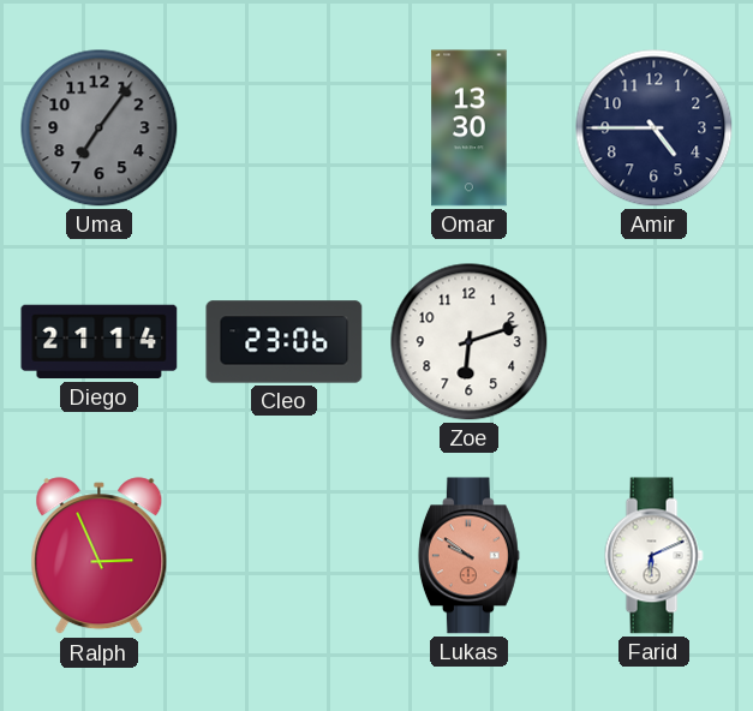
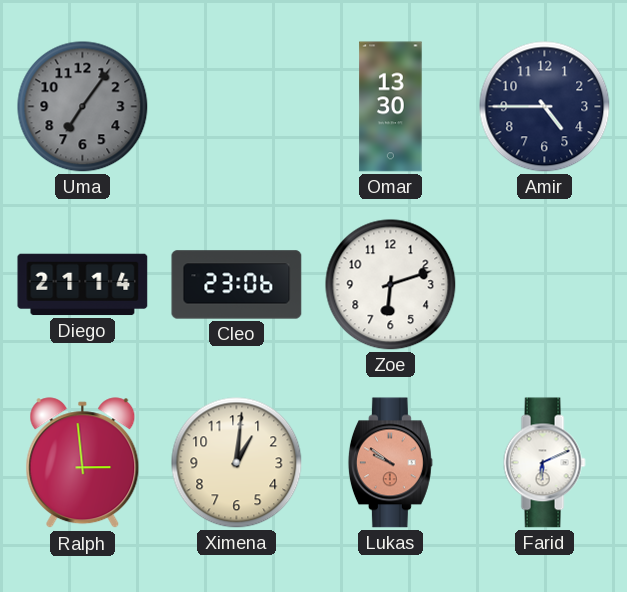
Ralph: 2:56 -> 2:59 (83, 463)
Ximena: none -> 1:01 (237, 463)
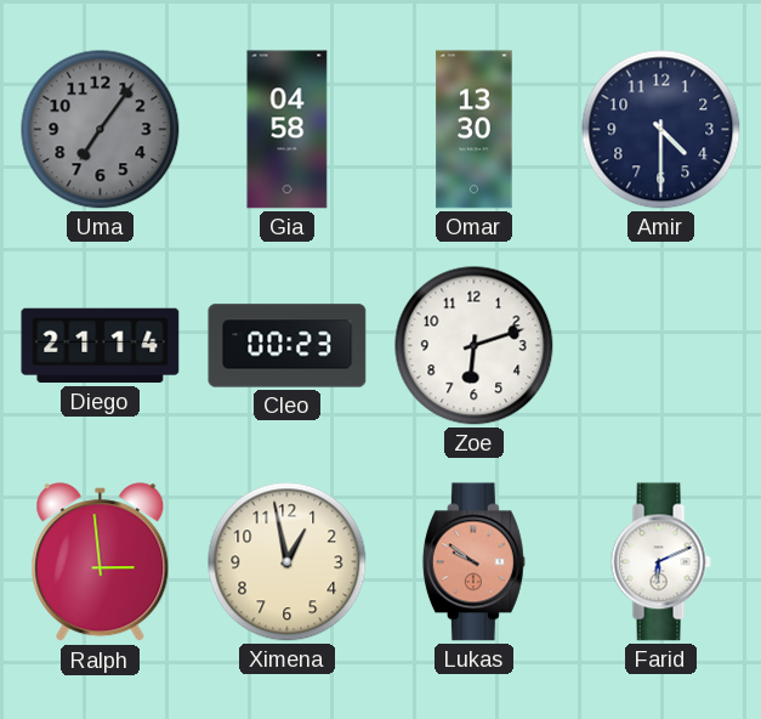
Gia: none -> 04:58 (288, 130)
Amir: 4:45 -> 4:30 (661, 130)
Cleo: 23:06 -> 00:23 (288, 346)
Ximena: 1:01 -> 12:58 (288, 562)
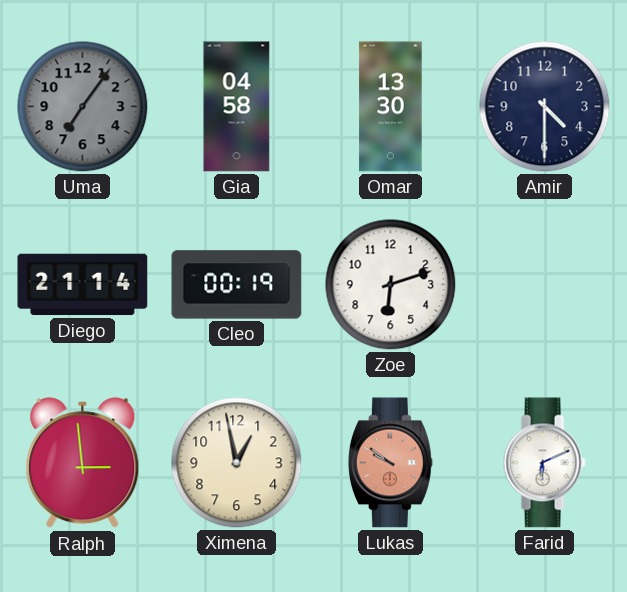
Cleo: 00:23 -> 00:19 (237, 285)
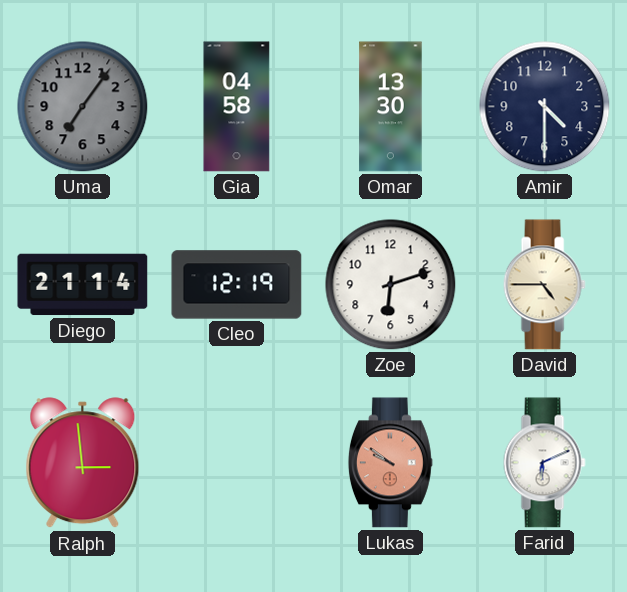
Cleo: 00:19 -> 12:19 (237, 285)
David: none -> 4:45 (544, 285)
Ximena: 12:58 -> none (237, 463)
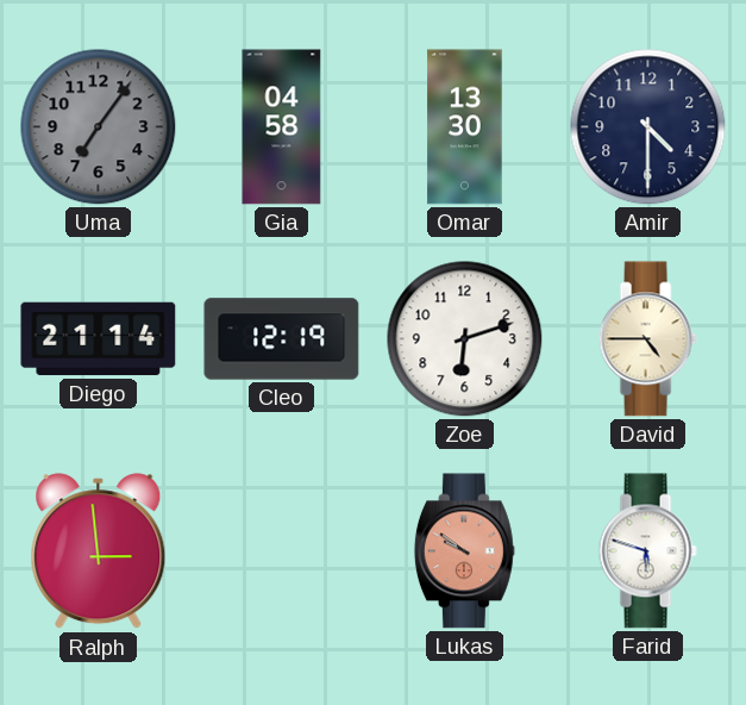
Farid: 6:11 -> 5:48 (647, 551)
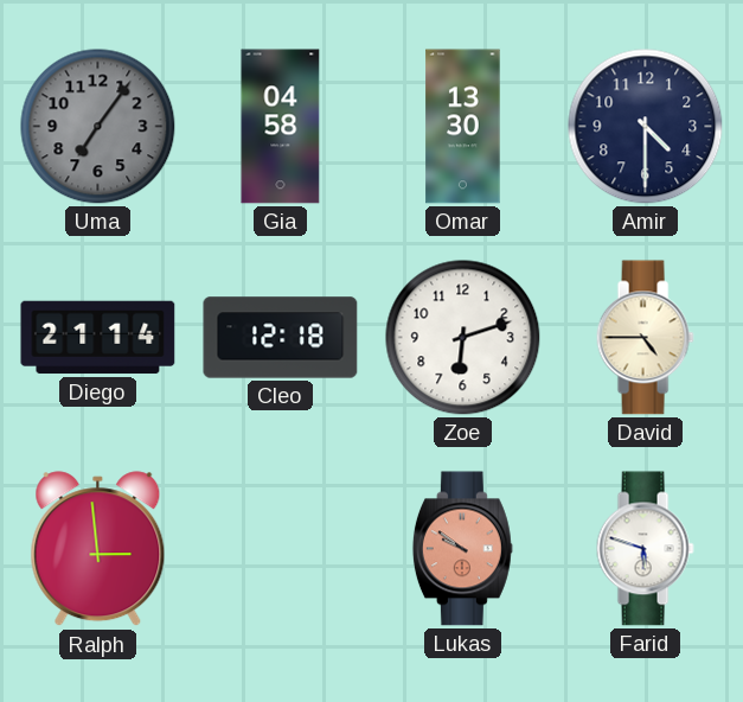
Cleo: 12:19 -> 12:18 (281, 338)
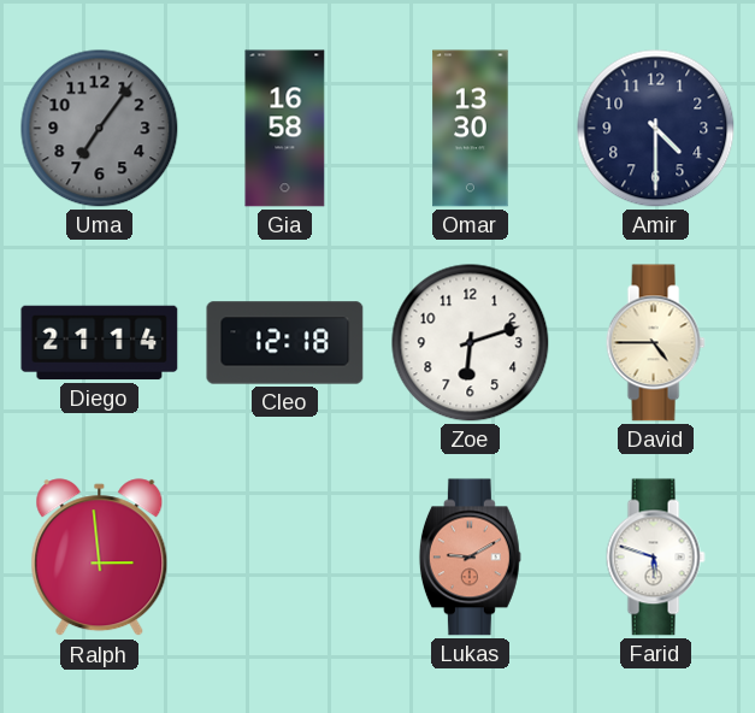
Gia: 04:58 -> 16:58 (285, 129)
Lukas: 9:51 -> 9:10 (470, 558)
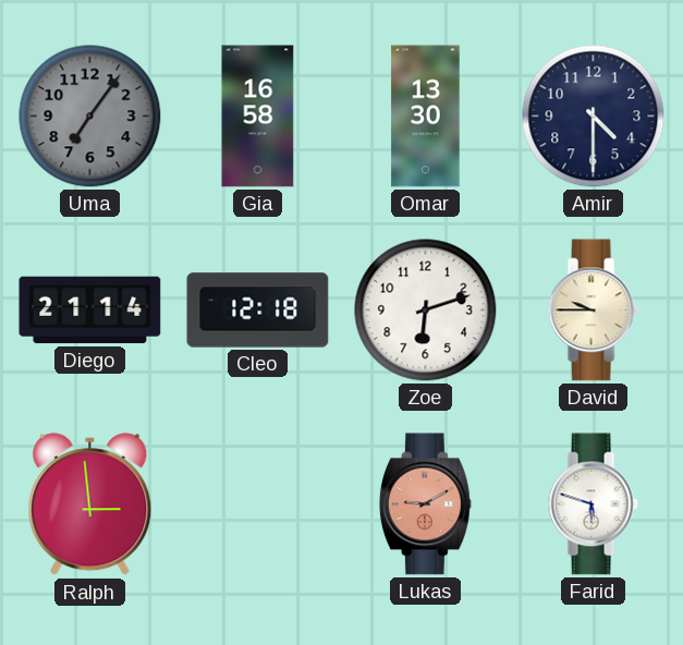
David: 4:45 -> 9:45 (593, 311)
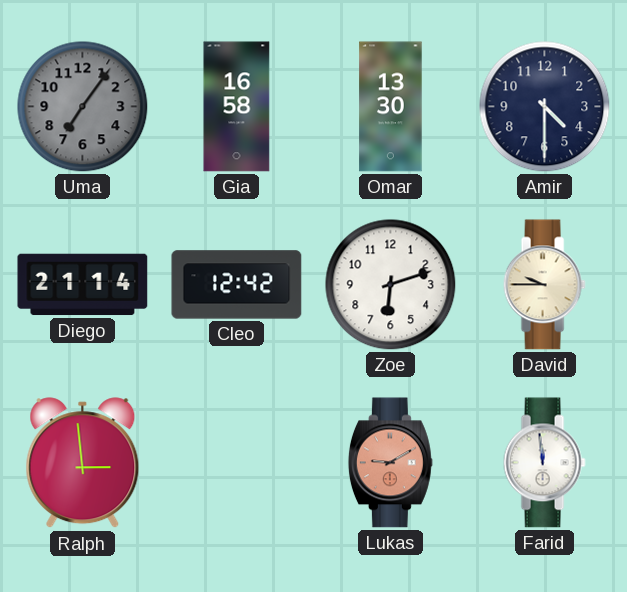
Cleo: 12:18 -> 12:42 (237, 285)
Farid: 5:48 -> 11:59 (544, 463)
